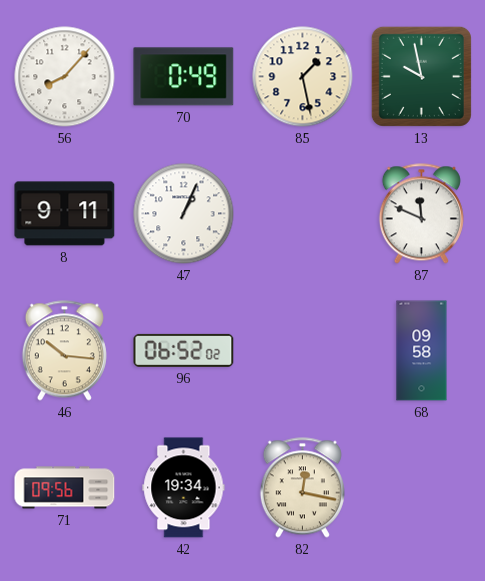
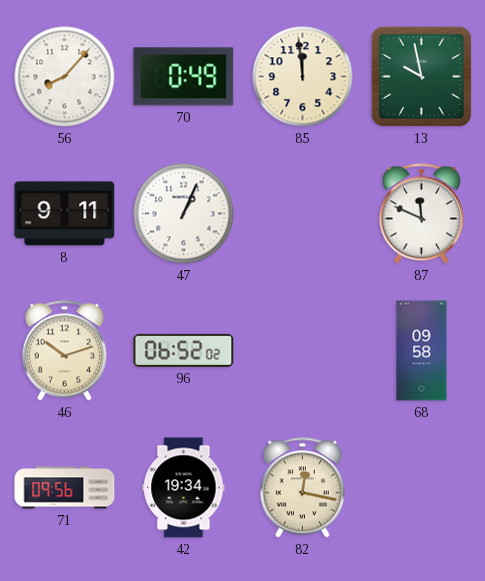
85: 1:28 -> 11:59 (303, 77)
46: 10:16 -> 10:12 (64, 351)
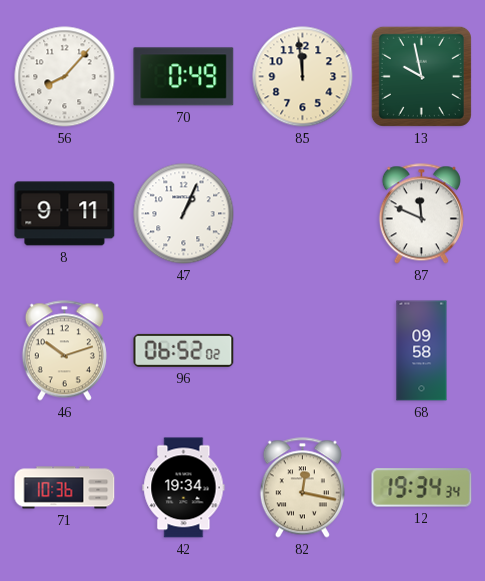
71: 09:56 -> 10:36 (65, 488)
12: none -> 19:34 (422, 488)
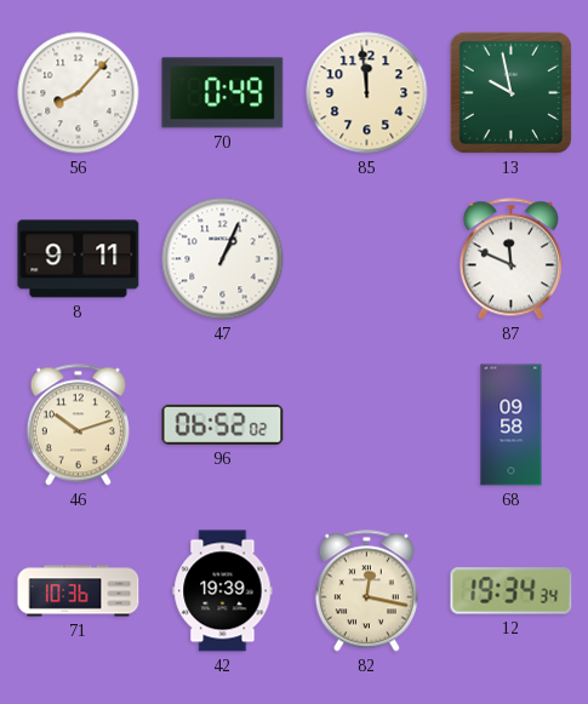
42: 19:34 -> 19:39 (223, 591)
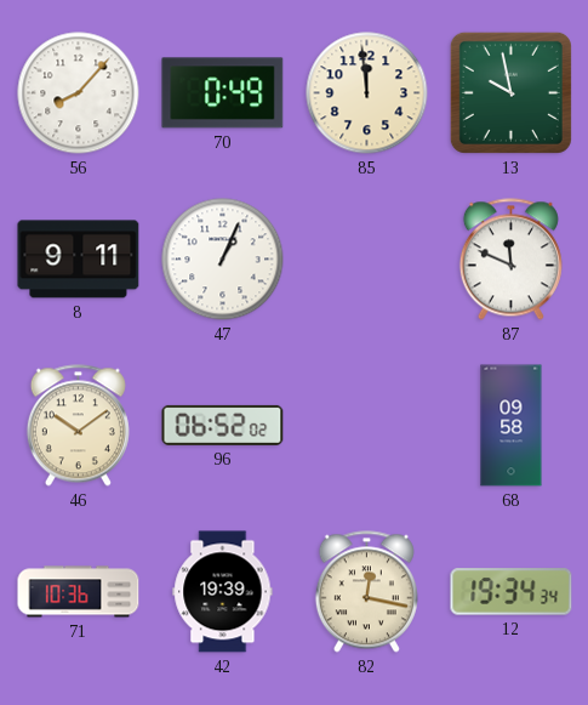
46: 10:12 -> 10:09 (78, 426)
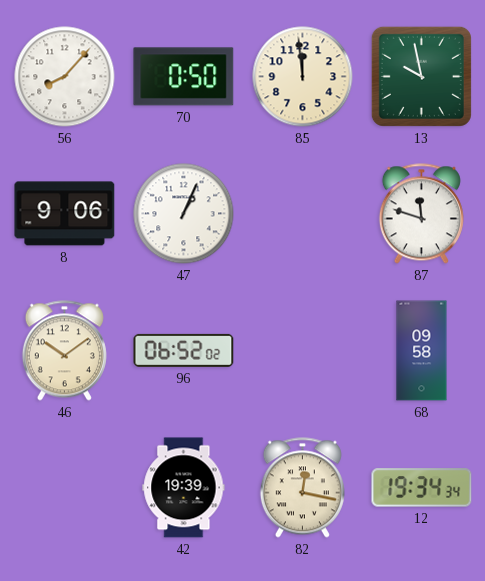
70: 0:49 -> 0:50 (184, 77)
8: 9:11 -> 9:06 (65, 214)
87: 11:49 -> 11:48 (421, 214)
71: 10:36 -> none (79, 592)
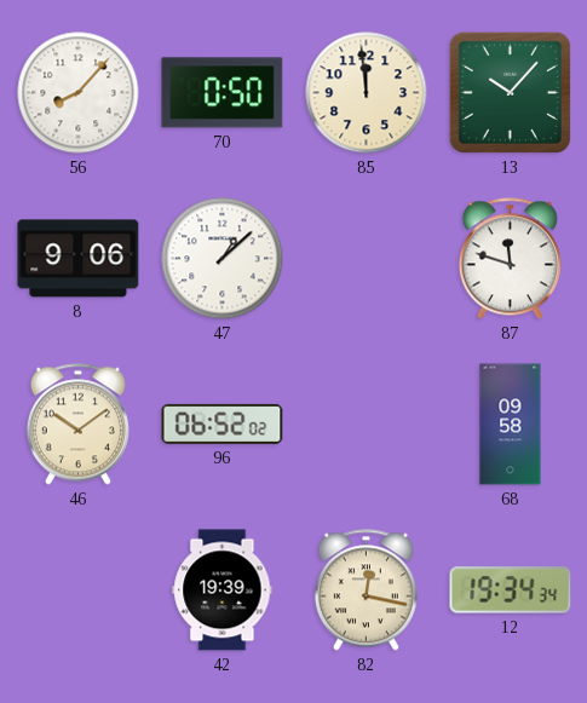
13: 9:58 -> 10:07 (510, 92)
47: 1:04 -> 1:08 (223, 259)
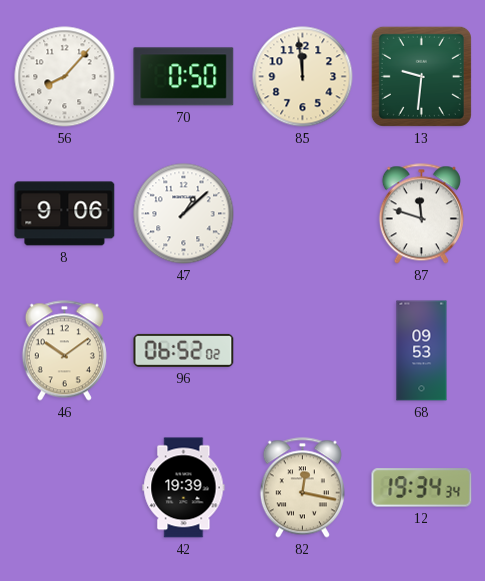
13: 10:07 -> 9:31 (421, 76)
68: 09:58 -> 09:53 (422, 351)
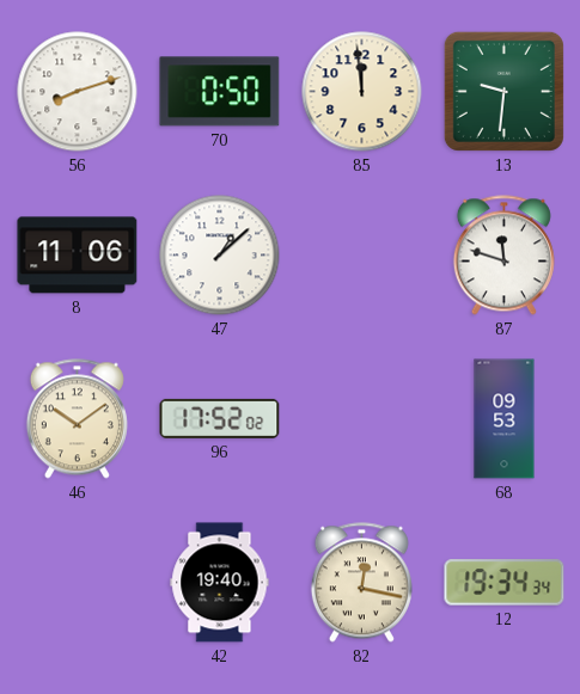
56: 8:07 -> 8:12 (78, 92)
8: 9:06 -> 11:06 (78, 256)
96: 06:52 -> 17:52 (220, 418)
42: 19:39 -> 19:40 (220, 583)
